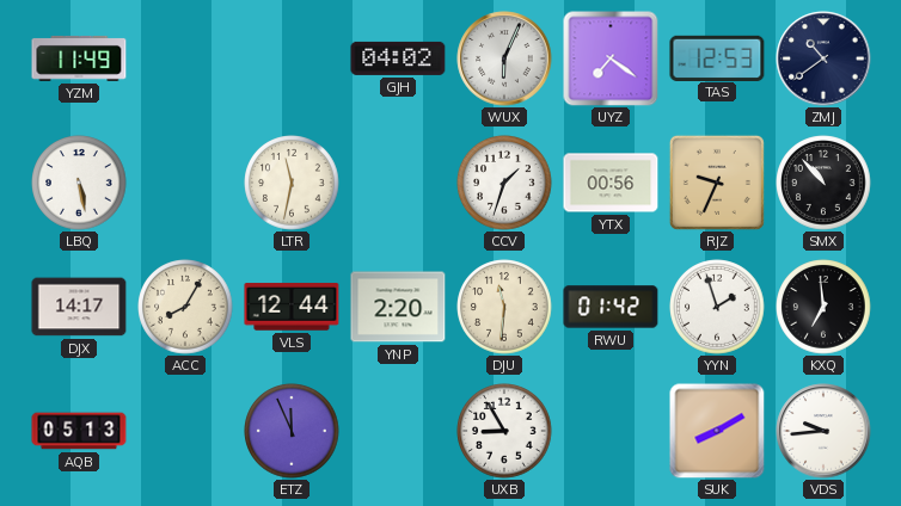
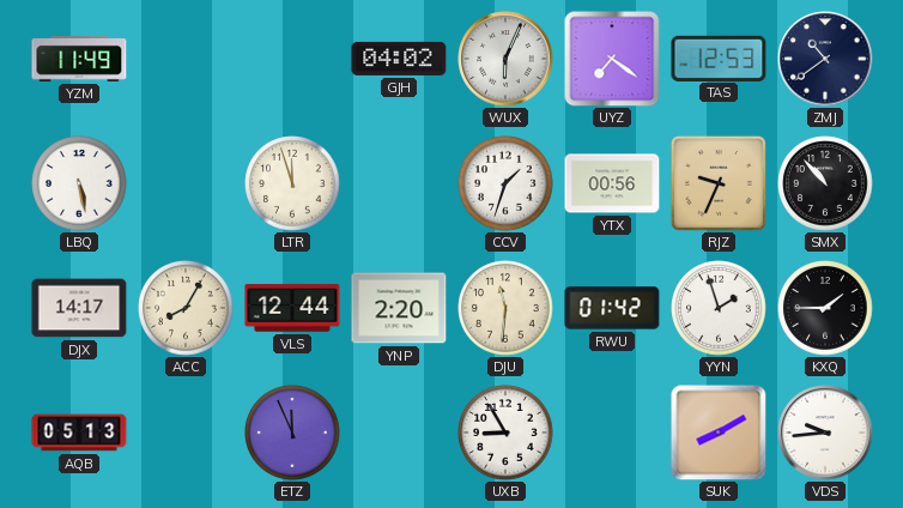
LTR: 11:32 -> 11:57 (292, 183)
KXQ: 6:59 -> 1:45 (825, 308)
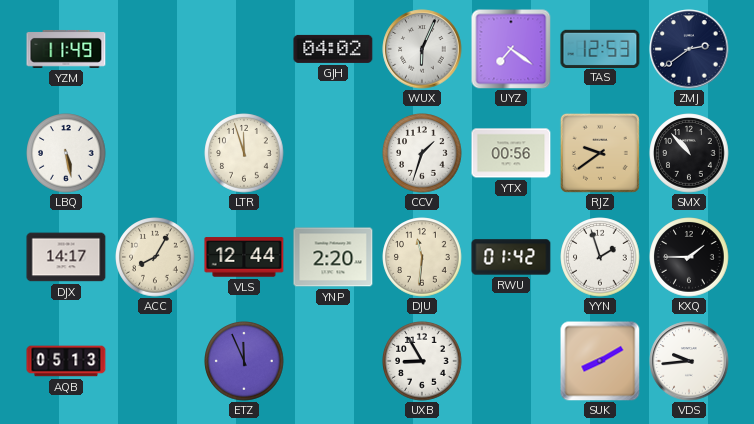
ZMJ: 10:39 -> 2:39 (689, 49)
RJZ: 9:34 -> 9:39 (600, 153)
